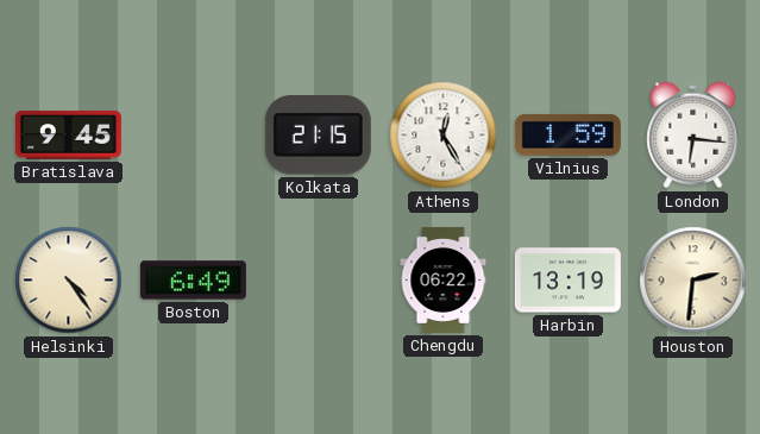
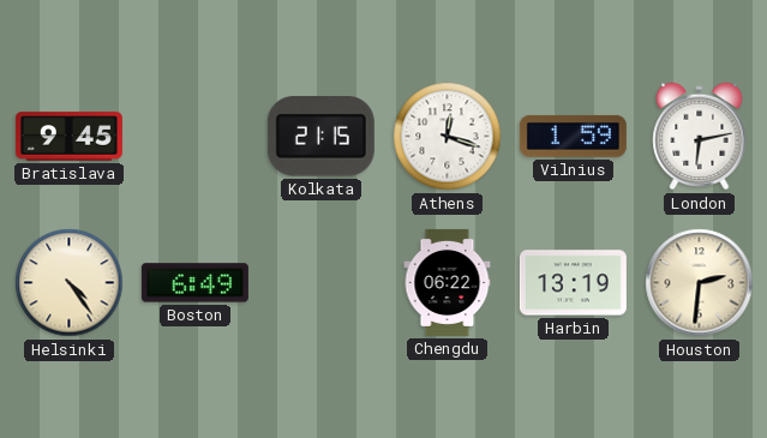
Athens: 12:25 -> 12:18 (448, 137)
London: 6:16 -> 6:13 (700, 137)
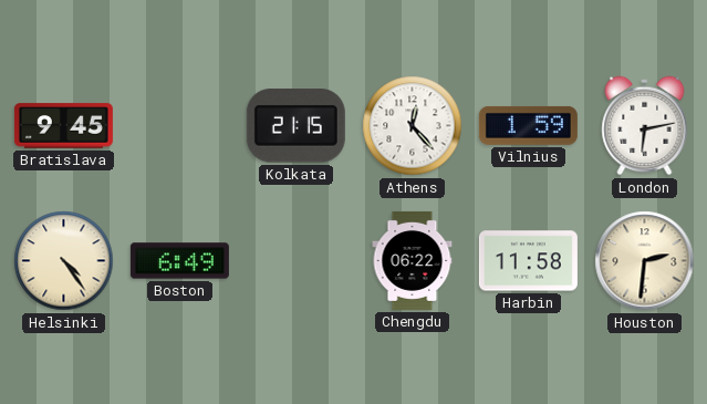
Athens: 12:18 -> 12:23 (413, 126)
Harbin: 13:19 -> 11:58 (528, 261)
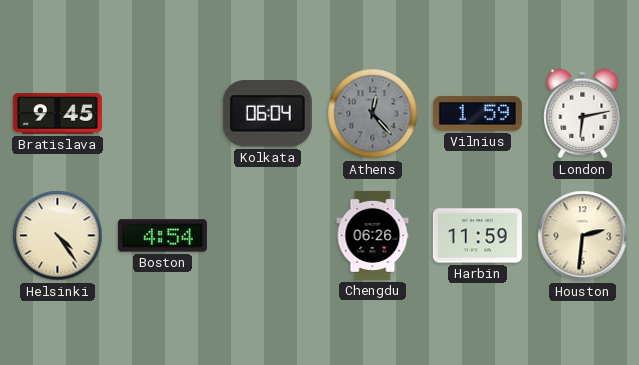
Kolkata: 21:15 -> 06:04 (267, 114)
Athens dial: white -> grey (373, 114)
Boston: 6:49 -> 4:54 (162, 236)
Chengdu: 06:22 -> 06:26 (373, 235)
Harbin: 11:58 -> 11:59 (477, 236)
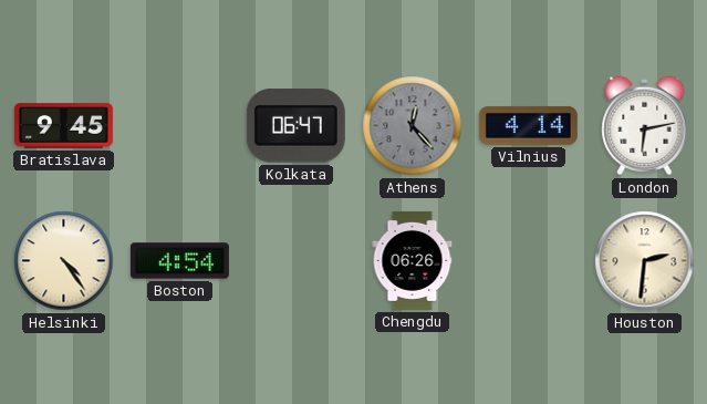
Kolkata: 06:04 -> 06:47 (295, 126)
Vilnius: 1:59 -> 4:14 (528, 125)
Harbin: 11:59 -> none (477, 236)
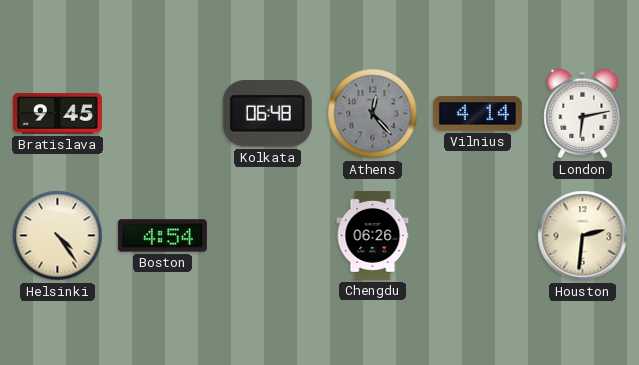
Kolkata: 06:47 -> 06:48 (267, 114)
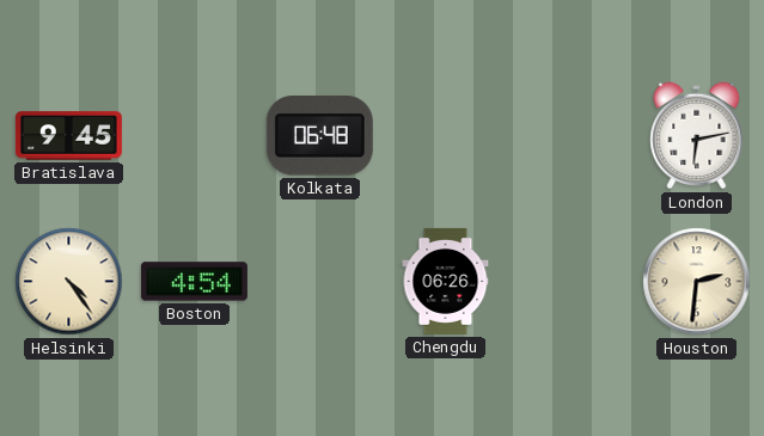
Athens: 12:23 -> none (373, 114)
Vilnius: 4:14 -> none (477, 113)
